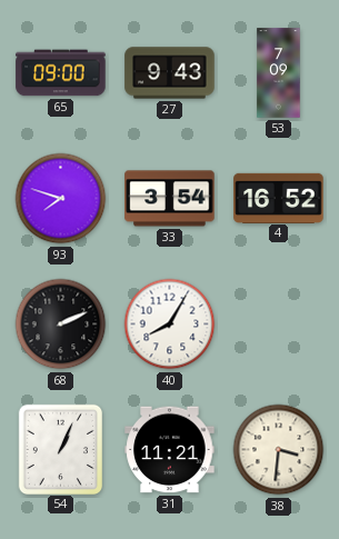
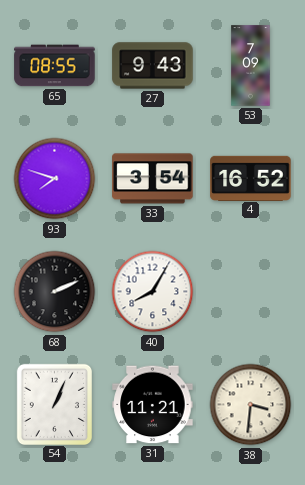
65: 09:00 -> 08:55 (55, 66)
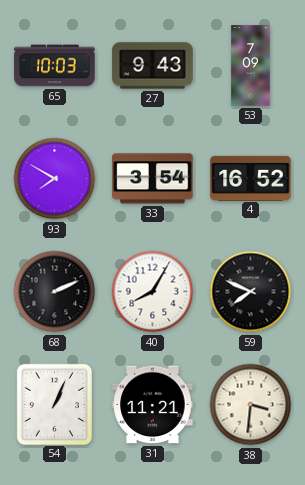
65: 08:55 -> 10:03 (55, 66)
93: 7:48 -> 7:50 (55, 179)
59: none -> 7:49 (251, 292)
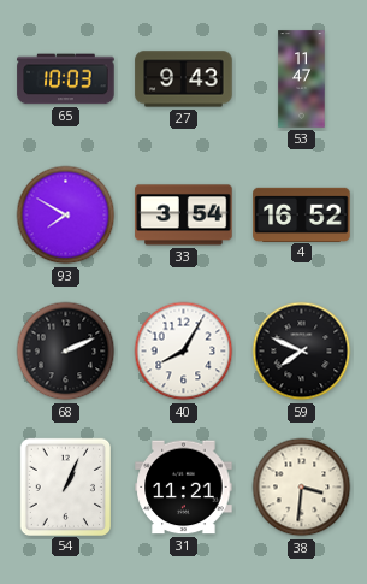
53: 7:09 -> 11:47 (302, 79)
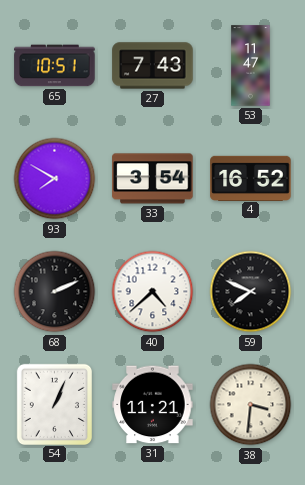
65: 10:03 -> 10:51 (55, 66)
27: 9:43 -> 7:43 (153, 66)
40: 8:05 -> 4:38 (153, 292)
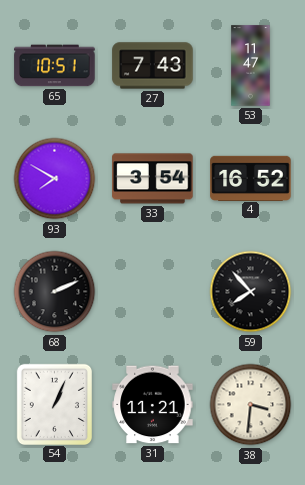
40: 4:38 -> none (153, 292)
59: 7:49 -> 7:53 (251, 292)
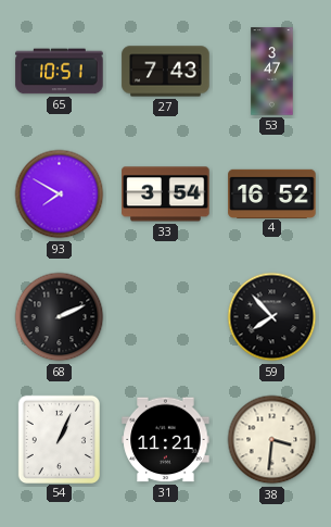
53: 11:47 -> 3:47 (272, 72)
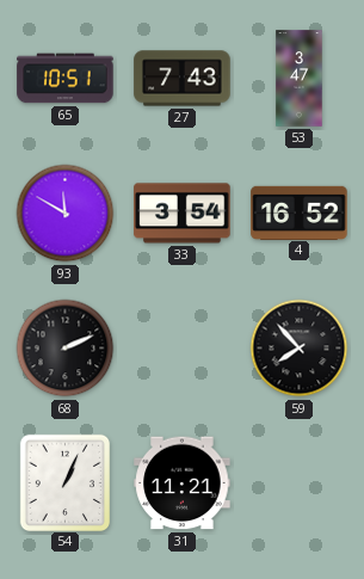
93: 7:50 -> 11:50 (66, 214)
38: 3:31 -> none (272, 440)
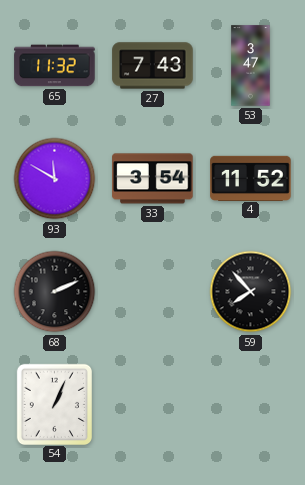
65: 10:51 -> 11:32 (55, 66)
4: 16:52 -> 11:52 (251, 178)
31: 11:21 -> none (183, 483)
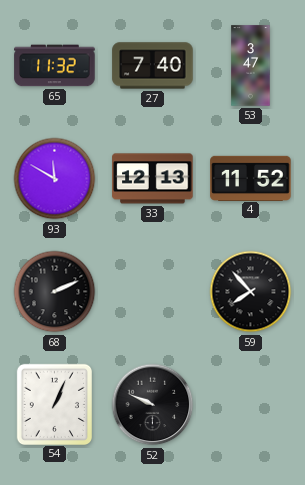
27: 7:43 -> 7:40 (153, 66)
33: 3:54 -> 12:13 (153, 179)
52: none -> 9:49 (153, 405)
